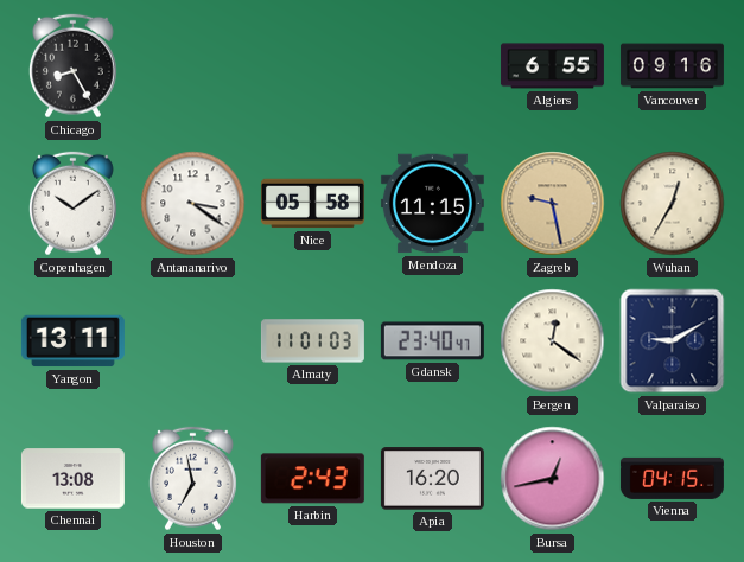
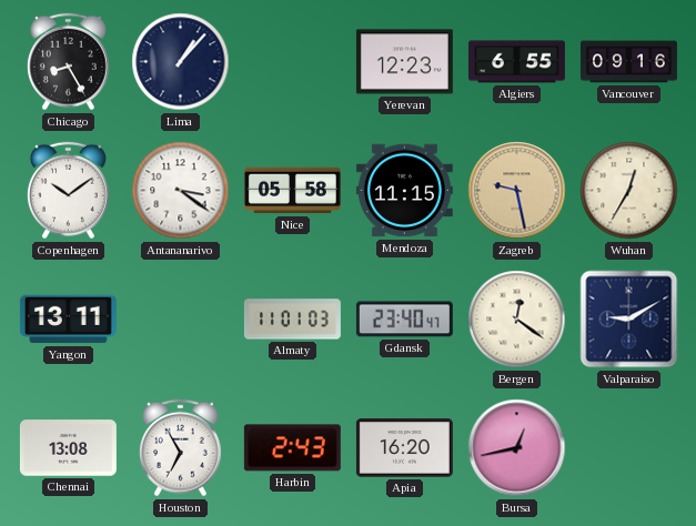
Lima: none -> 1:07 (181, 62)
Yerevan: none -> 12:23 (404, 62)
Houston: 6:58 -> 6:55 (181, 448)
Vienna: 04:15 -> none (672, 478)
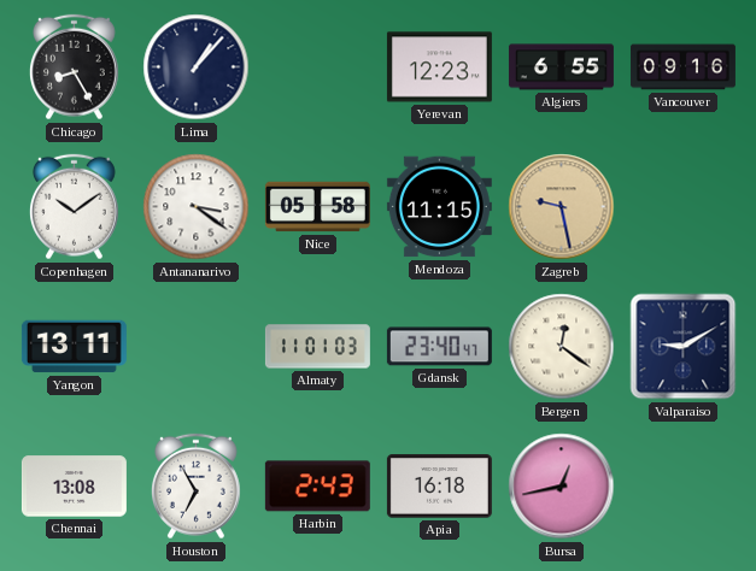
Wuhan: 12:35 -> none (629, 191)
Apia: 16:20 -> 16:18 (439, 487)
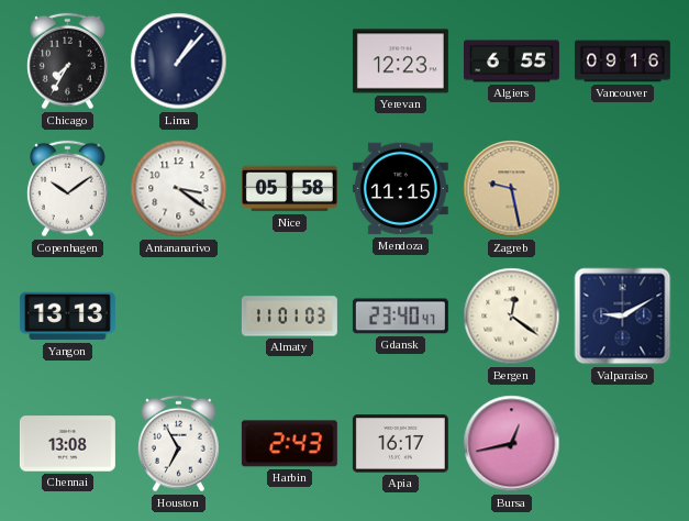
Chicago: 8:25 -> 7:35 (68, 62)
Yangon: 13:11 -> 13:13 (67, 317)
Apia: 16:18 -> 16:17 (400, 444)
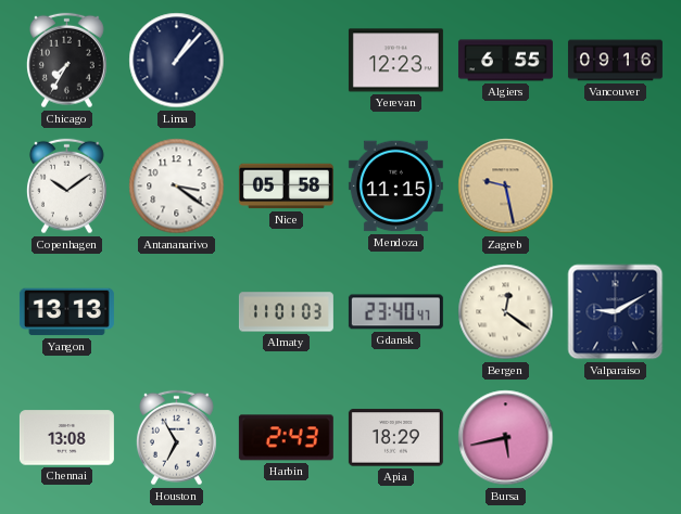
Apia: 16:17 -> 18:29 (395, 438)
Bursa: 12:43 -> 5:43 (506, 438)
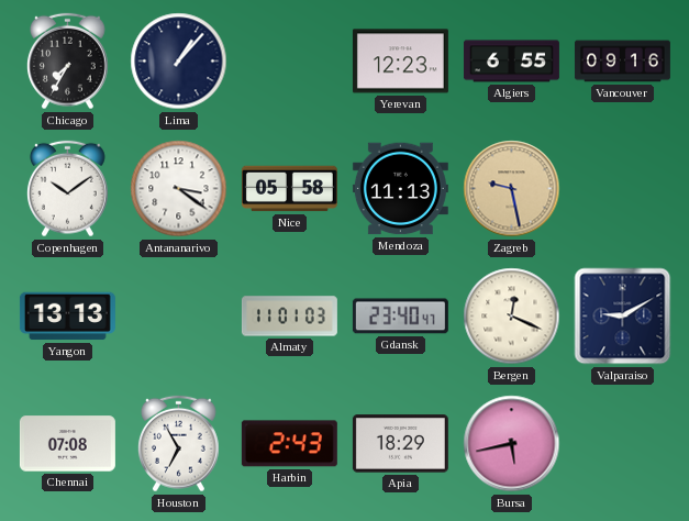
Mendoza: 11:15 -> 11:13 (400, 189)
Bergen: 12:21 -> 12:19 (512, 317)
Chennai: 13:08 -> 07:08 (67, 444)
